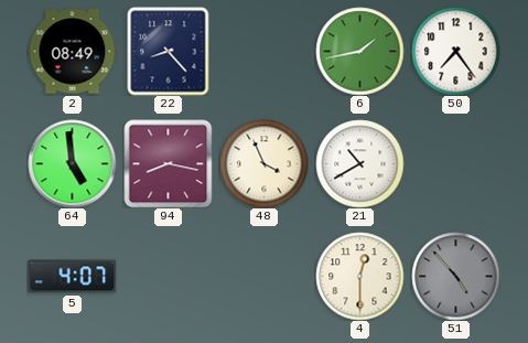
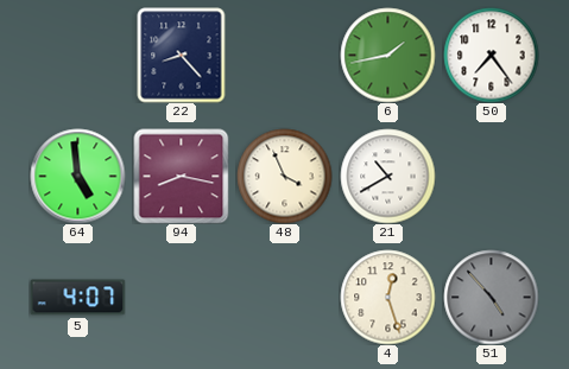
2: 08:49 -> none (72, 52)
4: 12:30 -> 12:27 (387, 297)
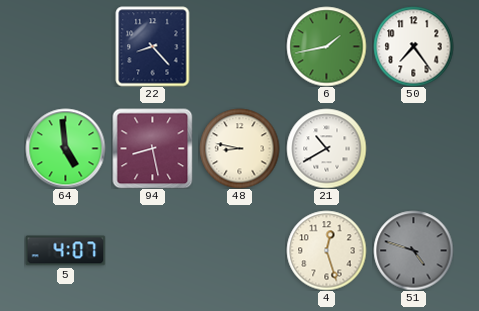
94: 8:17 -> 8:28 (152, 148)
48: 3:56 -> 8:47 (239, 148)
51: 4:53 -> 4:48 (413, 250)
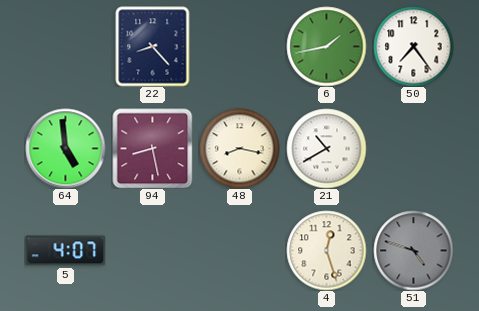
48: 8:47 -> 8:17 (239, 148)
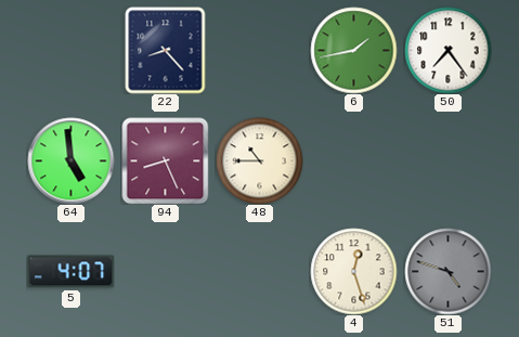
94: 8:28 -> 8:26 (165, 160)
48: 8:17 -> 10:45 (259, 160)
21: 10:40 -> none (326, 148)
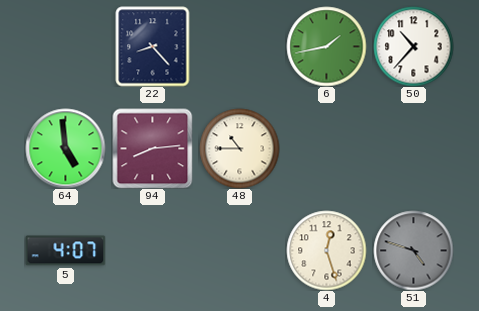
50: 7:24 -> 10:37 (413, 46)
94: 8:26 -> 8:14 (152, 148)
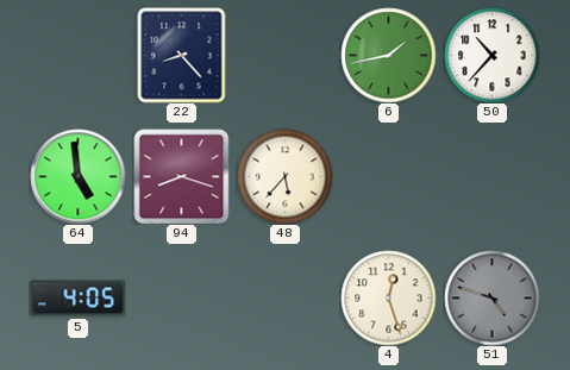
94: 8:14 -> 8:18 (181, 176)
48: 10:45 -> 5:37 (284, 176)
5: 4:07 -> 4:05 (77, 299)
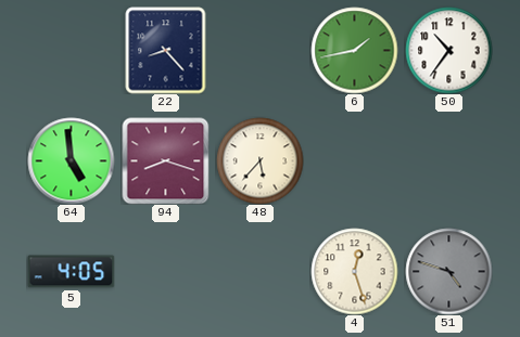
50: 10:37 -> 10:36 (448, 50)
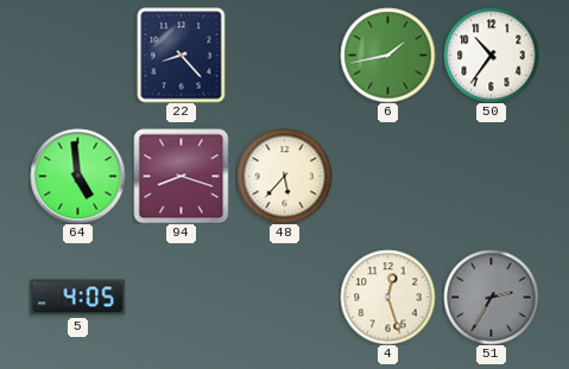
51: 4:48 -> 2:35 (491, 297)
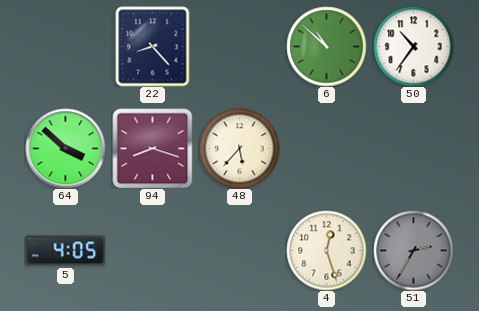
6: 1:43 -> 10:52 (326, 46)
64: 4:59 -> 3:52 (65, 148)
